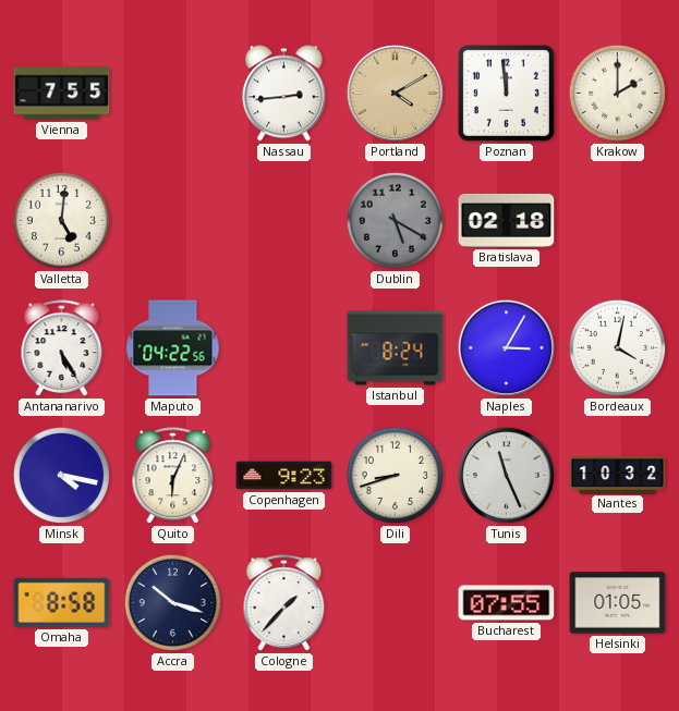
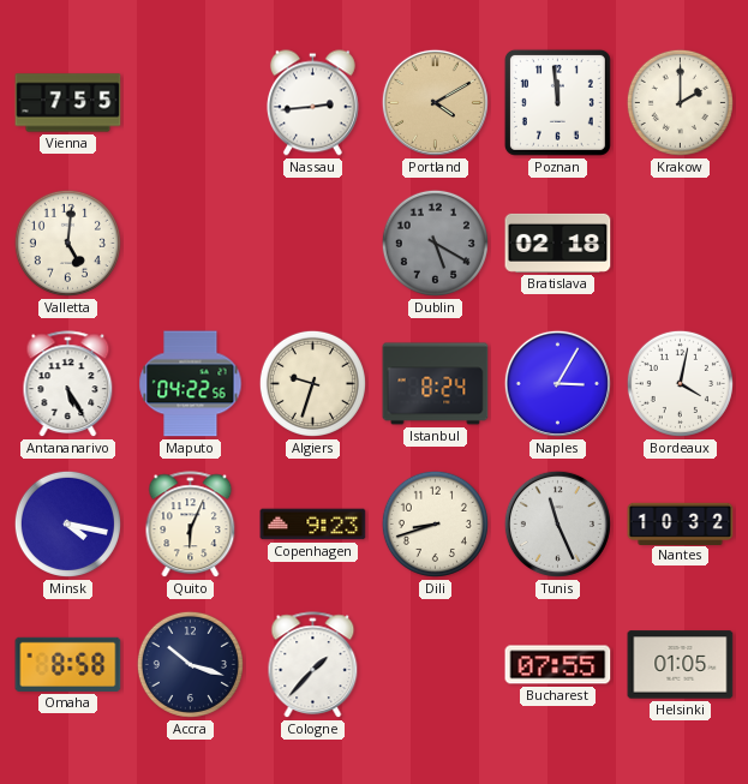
Algiers: none -> 9:33 (312, 383)
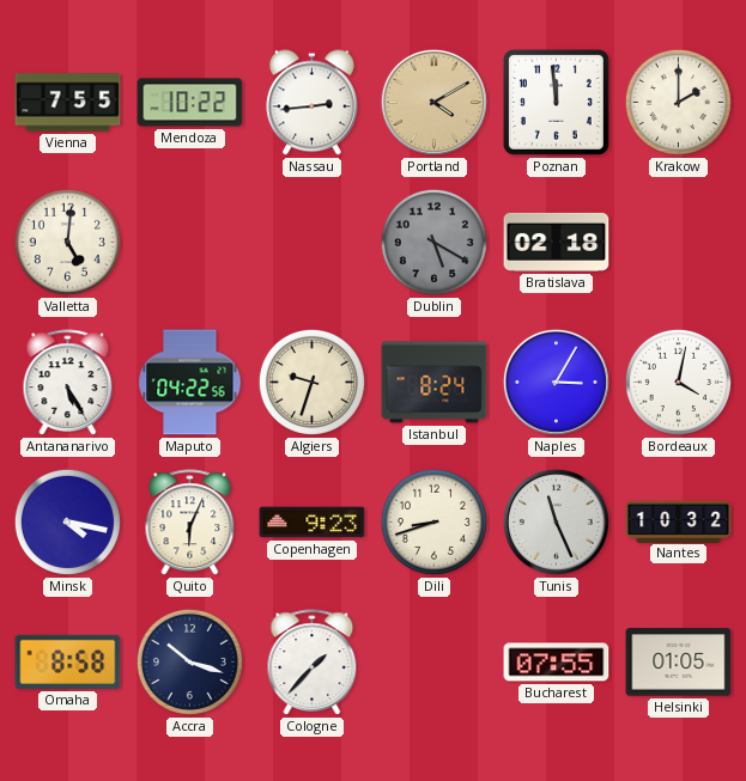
Mendoza: none -> 10:22 (190, 103)
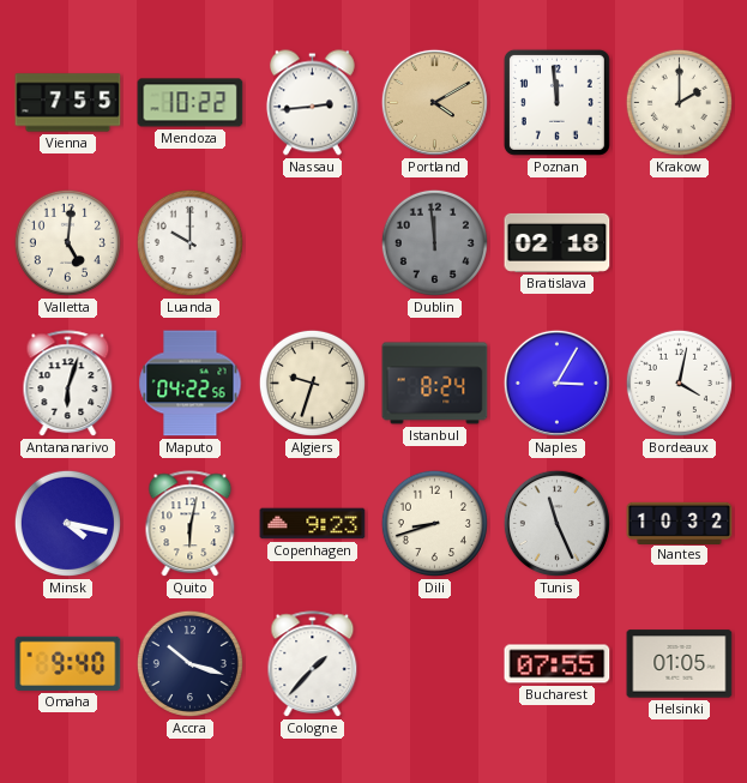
Luanda: none -> 10:00 (189, 242)
Dublin: 5:20 -> 11:59 (434, 242)
Antananarivo: 5:25 -> 6:03 (68, 384)
Quito: 6:04 -> 6:02 (191, 524)
Omaha: 8:58 -> 9:40 (68, 663)
